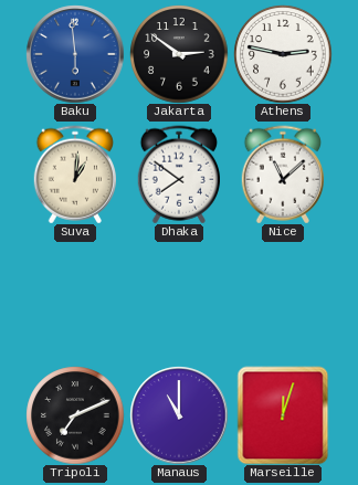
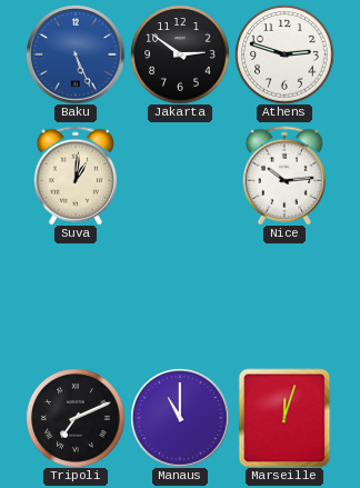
Baku: 5:59 -> 5:26 (76, 54)
Athens: 2:47 -> 2:48 (284, 54)
Dhaka: 7:51 -> none (178, 175)
Nice: 11:08 -> 10:14 (283, 176)
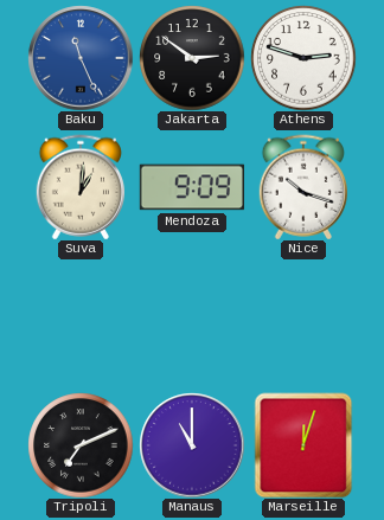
Baku: 5:26 -> 11:26 (81, 58)
Mendoza: none -> 9:09 (191, 187)
Nice: 10:14 -> 10:18 (302, 187)
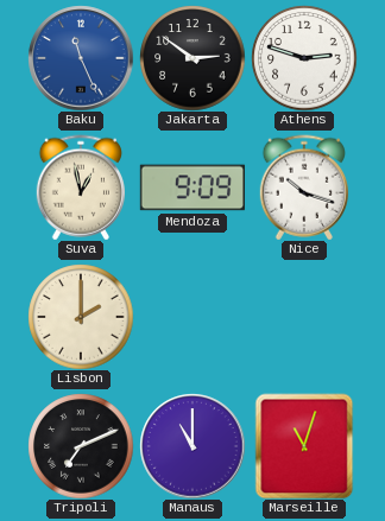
Suva: 1:01 -> 12:58 (80, 188)
Lisbon: none -> 2:00 (81, 317)
Marseille: 12:03 -> 11:03 (304, 446)
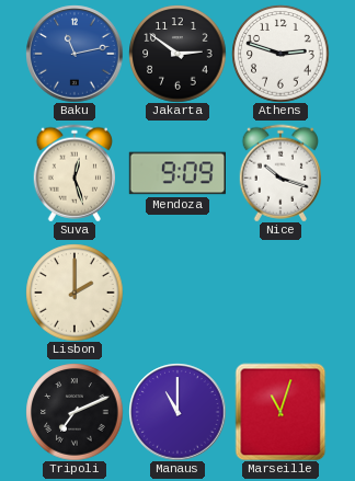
Baku: 11:26 -> 11:13 (75, 54)
Suva: 12:58 -> 12:27 (73, 173)
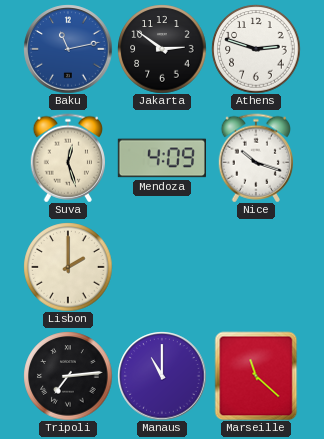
Mendoza: 9:09 -> 4:09 (161, 158)
Tripoli: 7:11 -> 7:14 (68, 376)
Marseille: 11:03 -> 11:22 (256, 376)
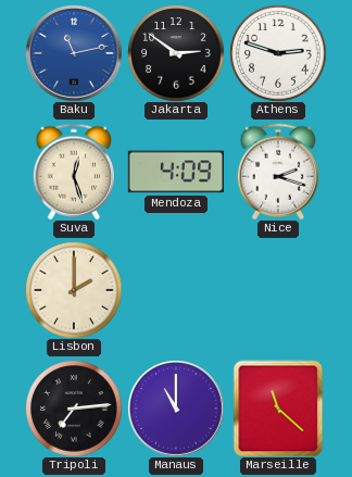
Nice: 10:18 -> 2:18 (277, 172)
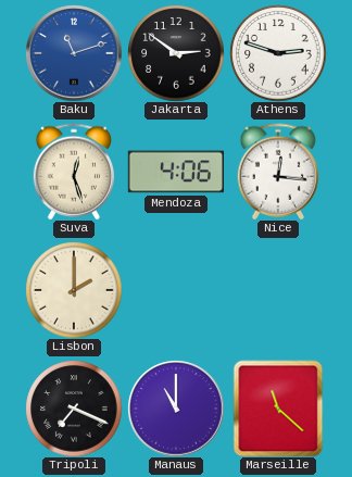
Baku: 11:13 -> 11:12 (74, 53)
Mendoza: 4:09 -> 4:06 (175, 172)
Nice: 2:18 -> 12:16 (277, 172)
Tripoli: 7:14 -> 7:19 (74, 409)
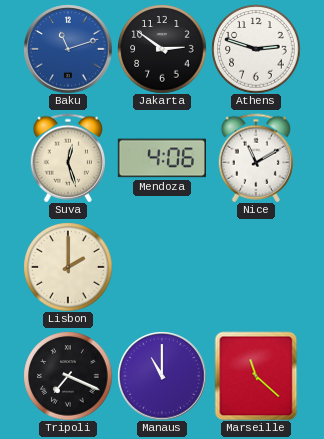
Nice: 12:16 -> 11:10 (255, 158)
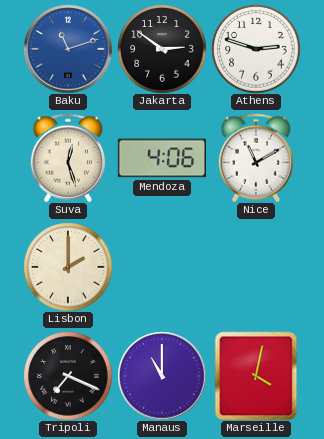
Marseille: 11:22 -> 4:02 (256, 376)
